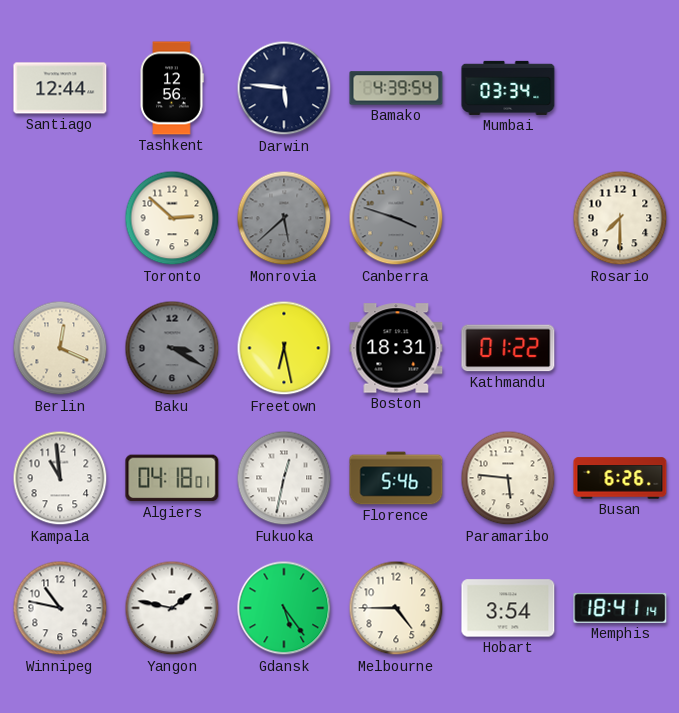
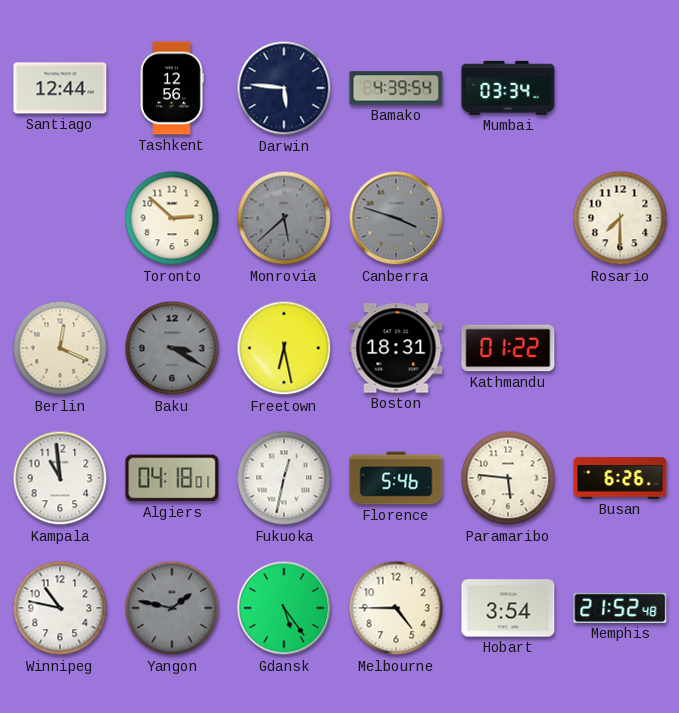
Yangon dial: white -> grey (172, 608)
Memphis: 18:41 -> 21:52 (620, 608)
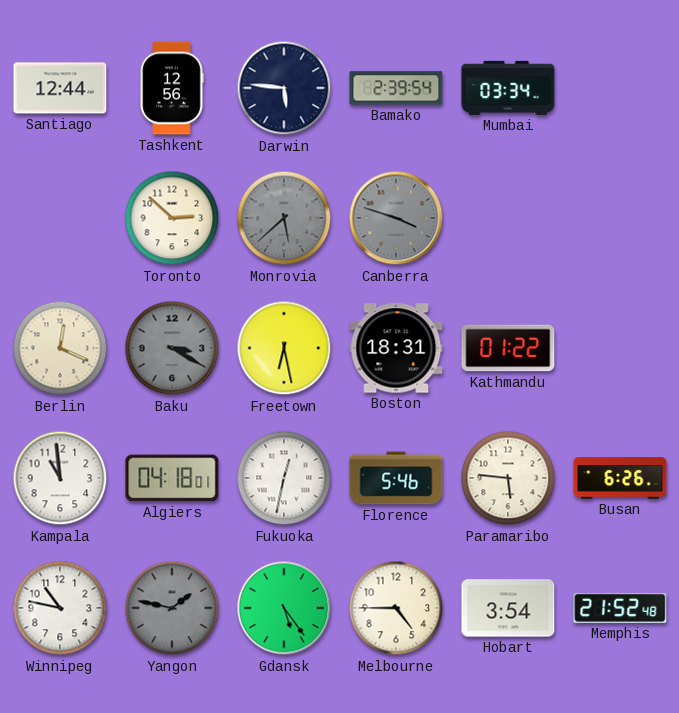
Bamako: 4:39 -> 2:39 (396, 88)
Rosario: 7:30 -> none (620, 218)
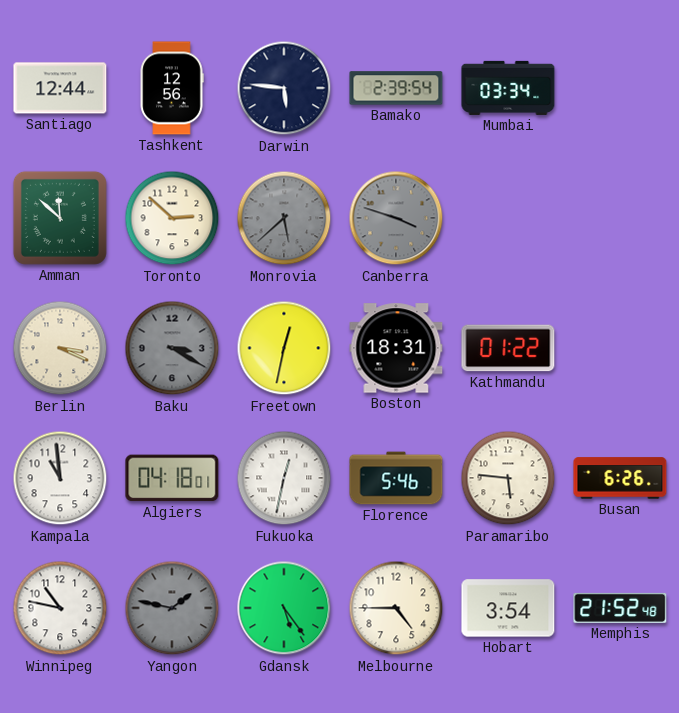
Amman: none -> 11:52 (60, 218)
Berlin: 12:19 -> 3:19 (60, 348)
Freetown: 6:28 -> 12:32 (284, 348)
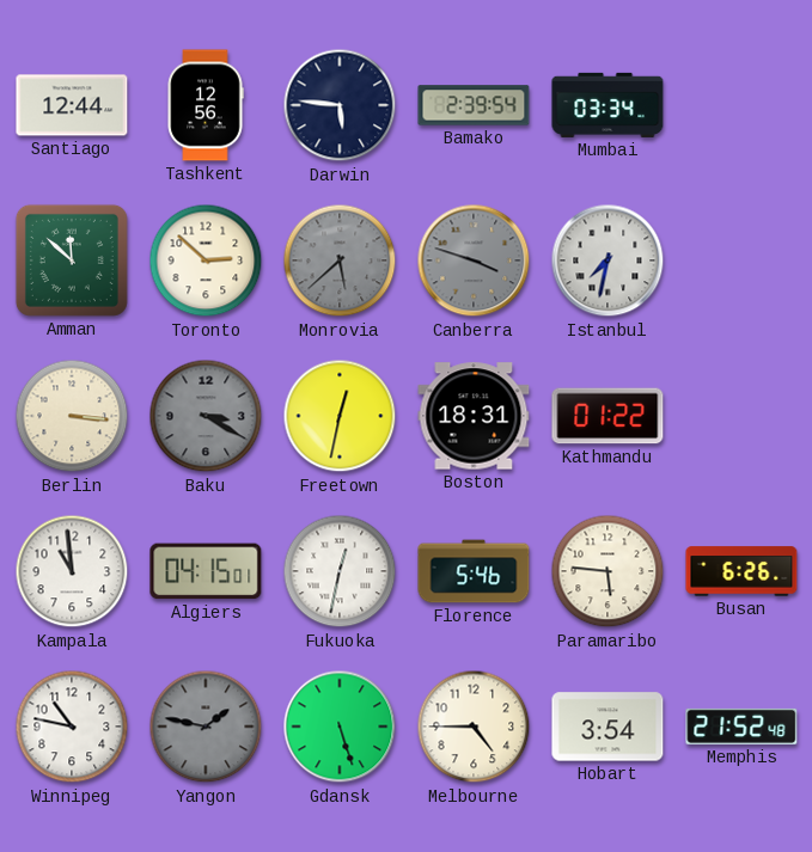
Istanbul: none -> 7:32 (608, 260)
Berlin: 3:19 -> 3:16 (72, 416)
Algiers: 04:18 -> 04:15 (206, 571)
Gdansk: 5:24 -> 5:27 (340, 727)
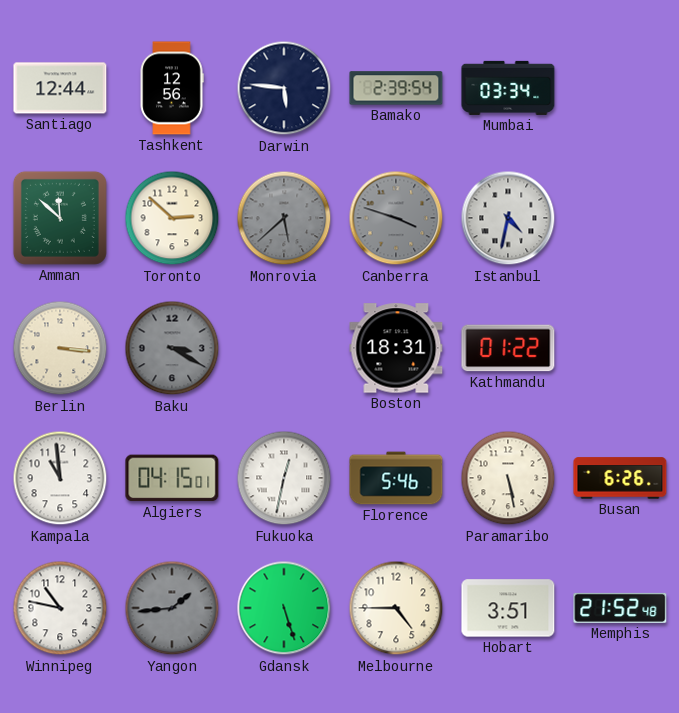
Istanbul: 7:32 -> 4:32 (508, 218)
Freetown: 12:32 -> none (340, 416)
Paramaribo: 5:46 -> 5:28 (508, 478)
Yangon: 1:47 -> 1:44 (172, 608)
Hobart: 3:54 -> 3:51 (508, 608)
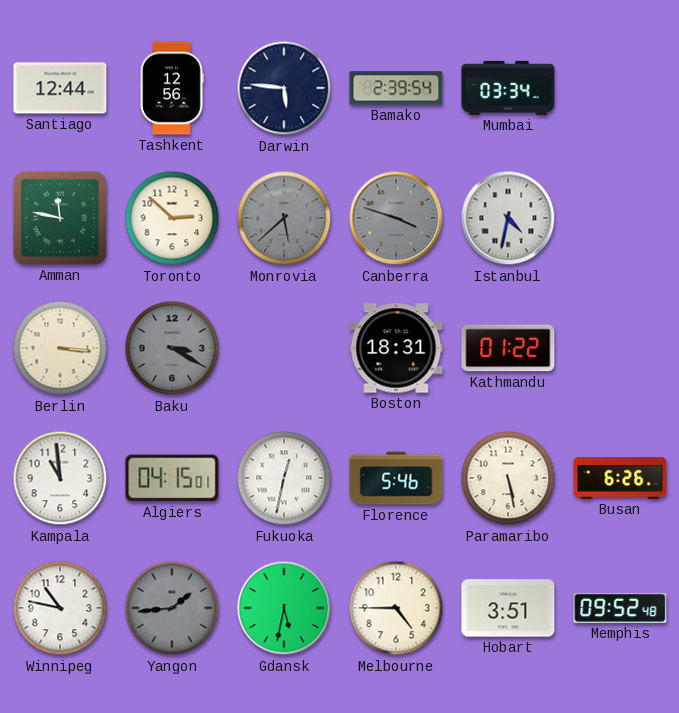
Amman: 11:52 -> 11:47 (60, 218)
Gdansk: 5:27 -> 5:32 (284, 608)
Memphis: 21:52 -> 09:52 (620, 608)
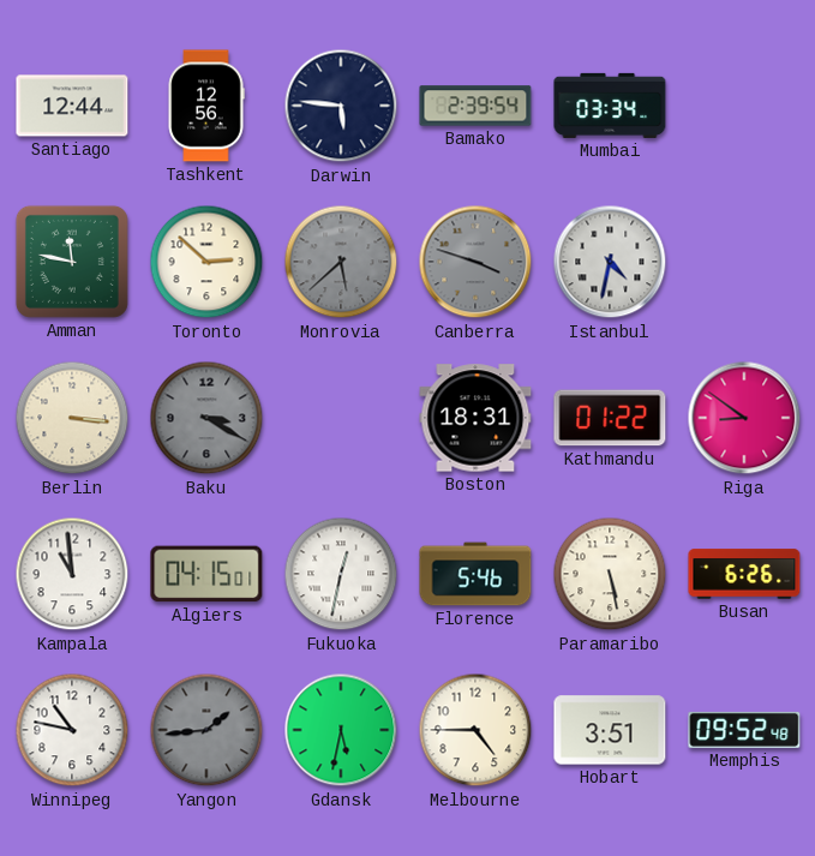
Riga: none -> 8:51 (744, 418)
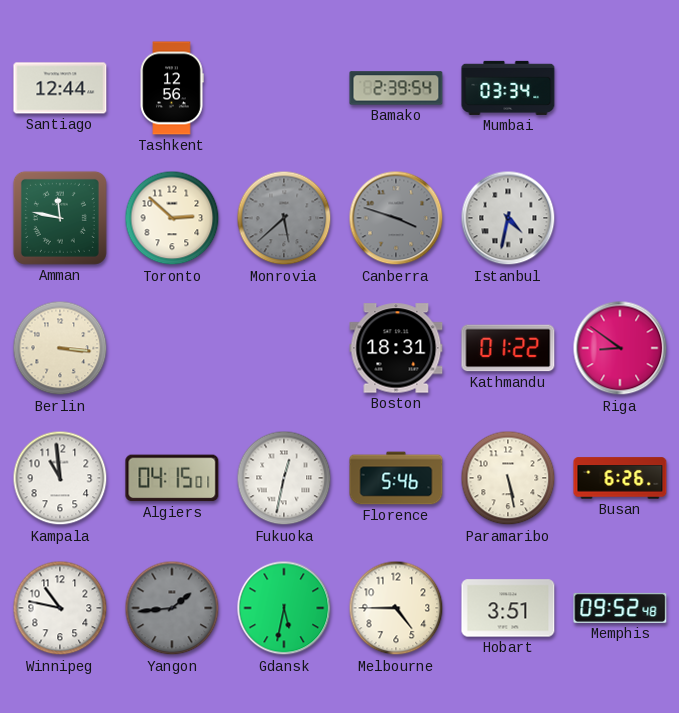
Darwin: 5:46 -> none (341, 106)
Baku: 3:20 -> none (206, 418)
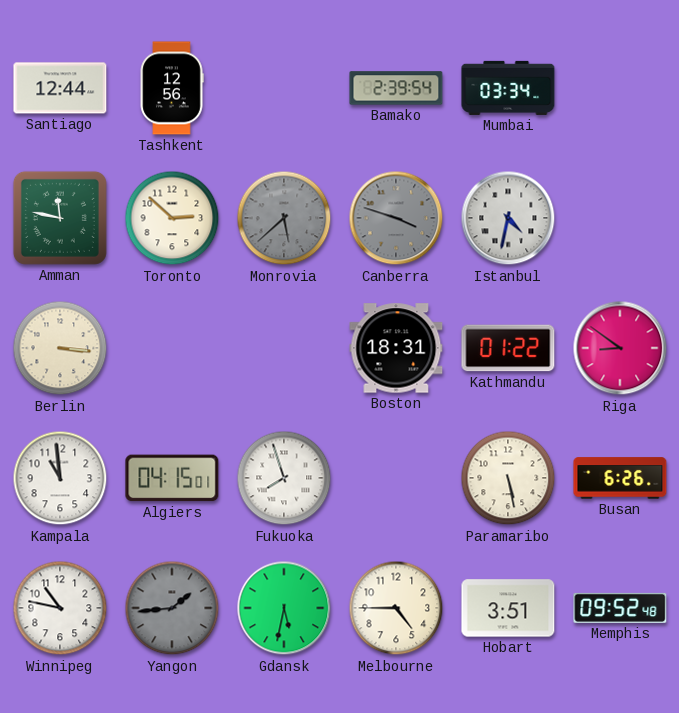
Fukuoka: 12:32 -> 7:57 (284, 478)
Florence: 5:46 -> none (396, 478)
